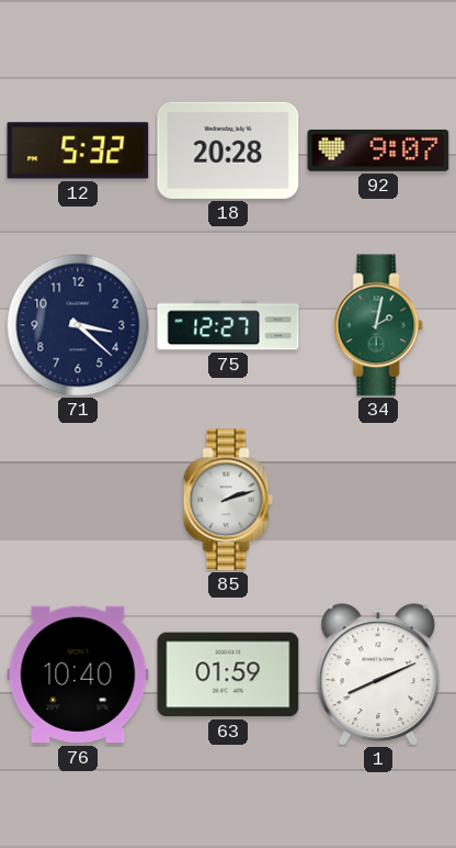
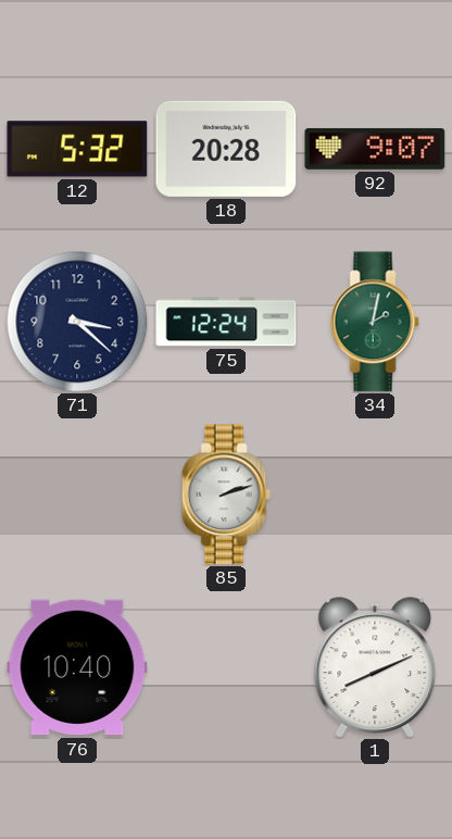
75: 12:27 -> 12:24 (226, 322)
63: 01:59 -> none (228, 674)
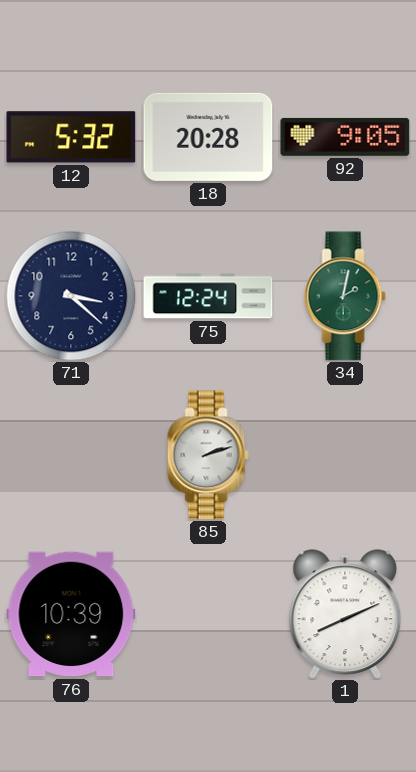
92: 9:07 -> 9:05 (345, 137)
76: 10:40 -> 10:39 (71, 614)
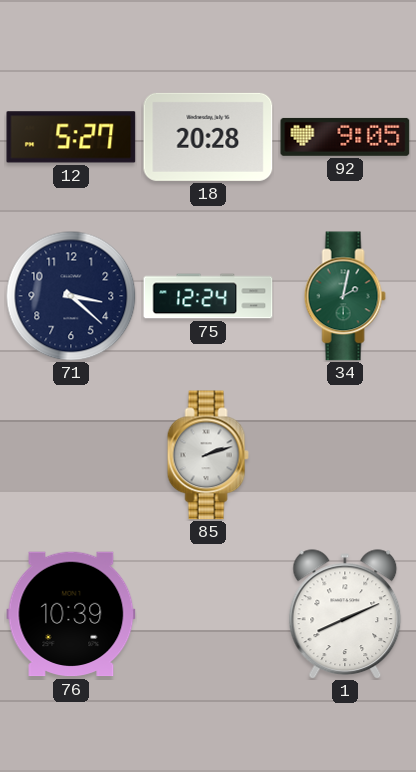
12: 5:32 -> 5:27 (71, 137)
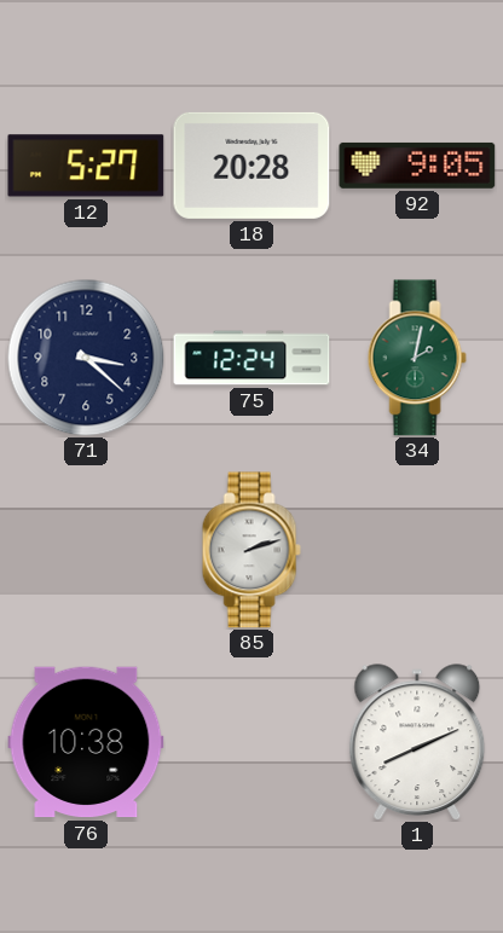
76: 10:39 -> 10:38 (86, 742)
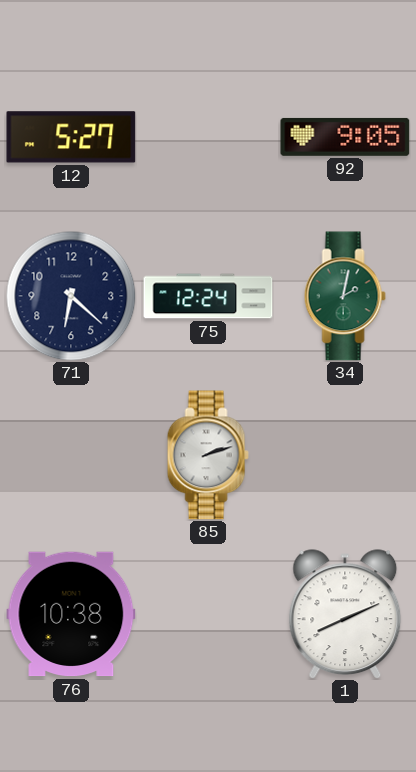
18: 20:28 -> none (251, 166)
71: 3:22 -> 6:22 (71, 296)
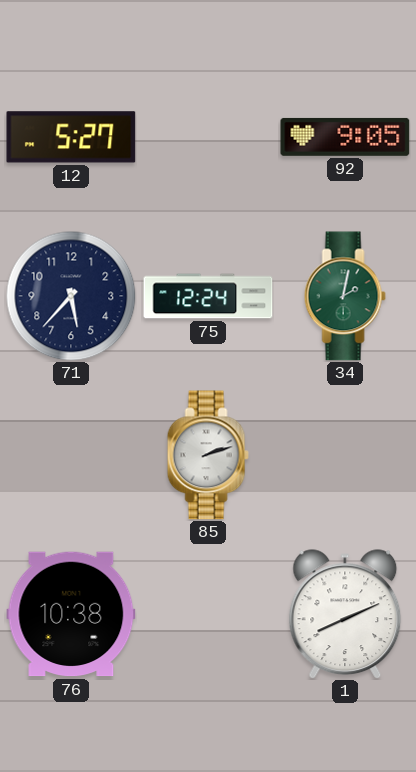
71: 6:22 -> 5:37 (71, 296)
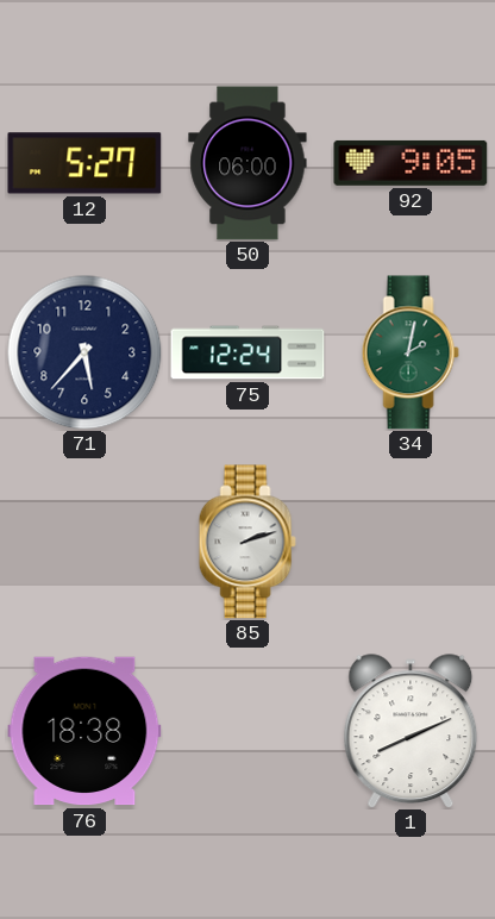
50: none -> 06:00 (248, 163)
76: 10:38 -> 18:38 (84, 731)
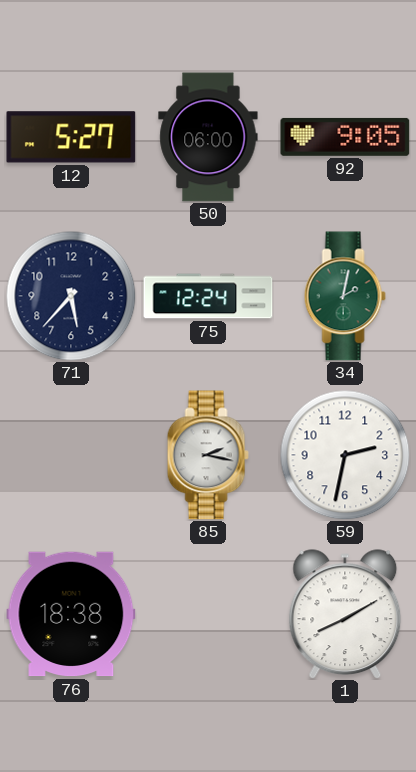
85: 2:12 -> 2:17 (208, 455)
59: none -> 2:32 (345, 455)
1: 8:11 -> 8:10 (345, 614)
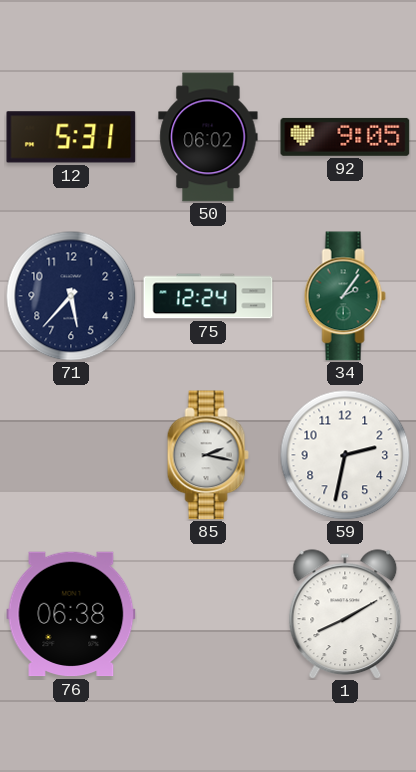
12: 5:27 -> 5:31 (71, 137)
50: 06:00 -> 06:02 (208, 137)
34: 2:02 -> 2:06 (345, 296)
76: 18:38 -> 06:38 (71, 614)
